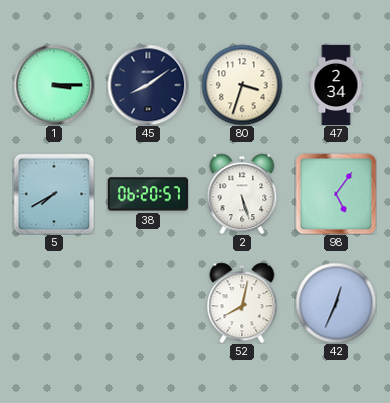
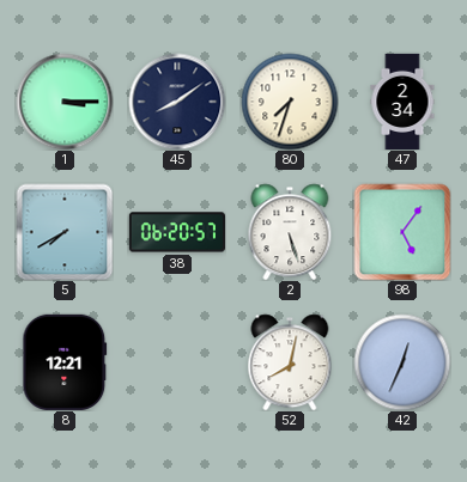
80: 3:33 -> 7:33 (290, 102)
8: none -> 12:21 (65, 362)
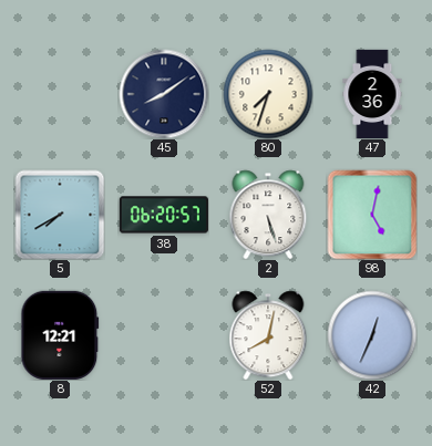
1: 3:15 -> none (65, 102)
47: 2:34 -> 2:36 (372, 93)
98: 5:06 -> 5:02 (372, 215)
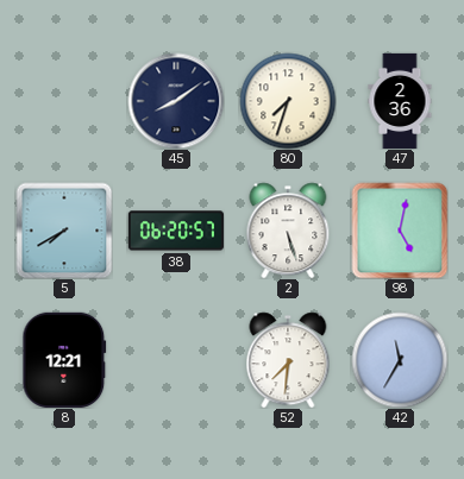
52: 8:02 -> 7:31 (288, 360)
42: 12:34 -> 11:35 (400, 360)
